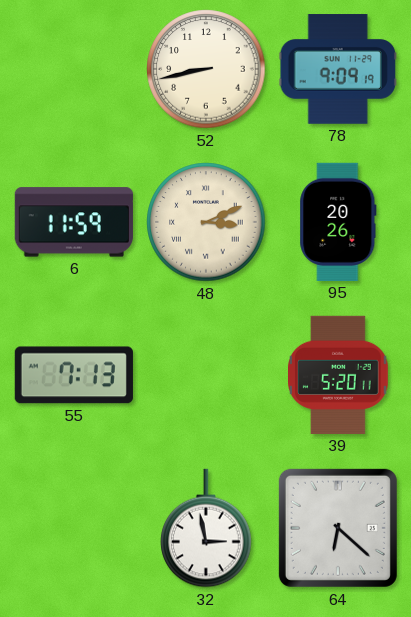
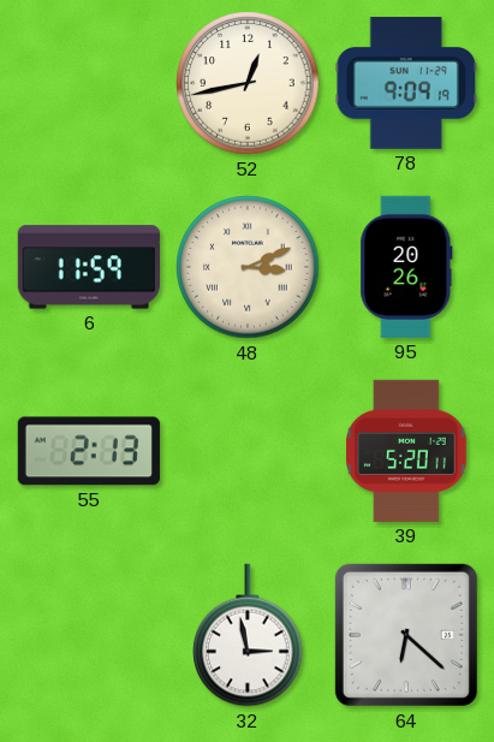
52: 8:43 -> 12:43 (248, 83)
55: 7:13 -> 2:13 (89, 451)
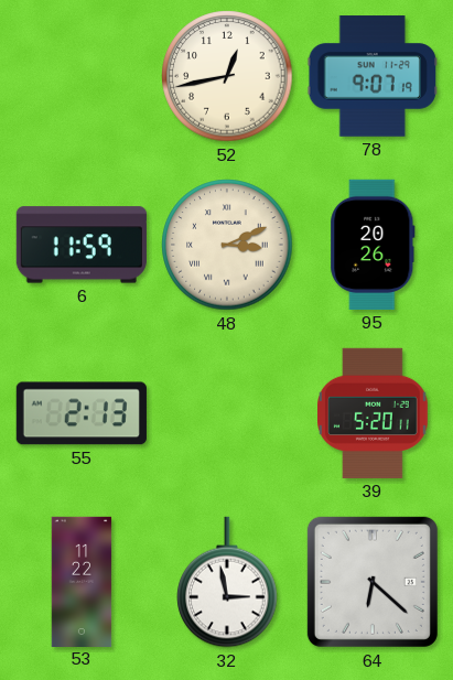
78: 9:09 -> 9:07 (373, 76)
53: none -> 11:22 (82, 581)
